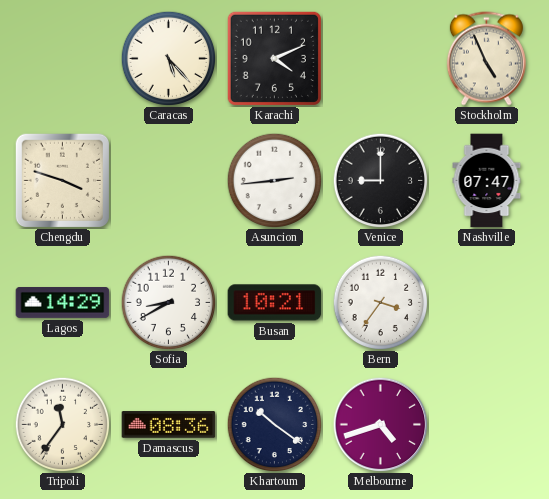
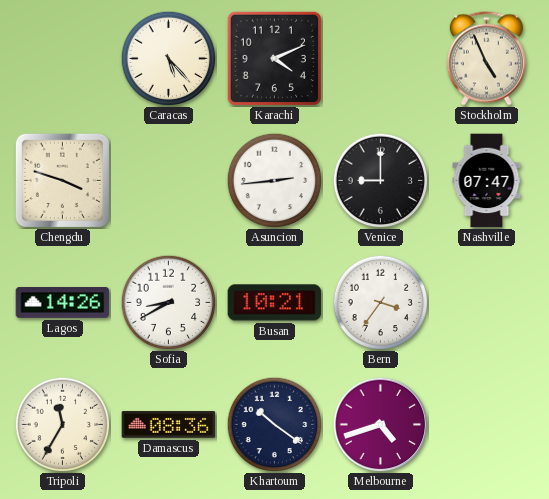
Lagos: 14:29 -> 14:26 (63, 303)
Tripoli: 11:36 -> 11:35 (62, 424)
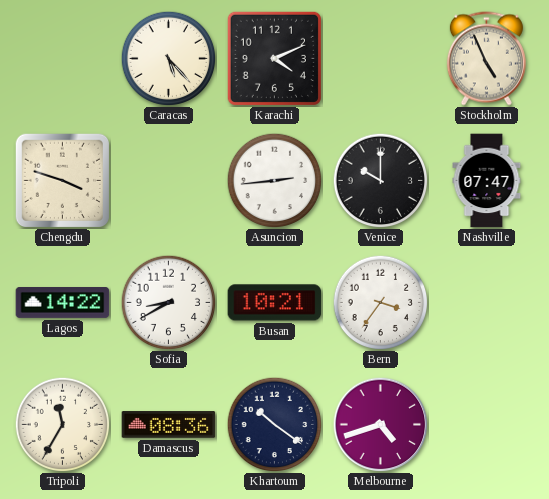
Venice: 9:00 -> 10:00 (380, 180)
Lagos: 14:26 -> 14:22 (63, 303)
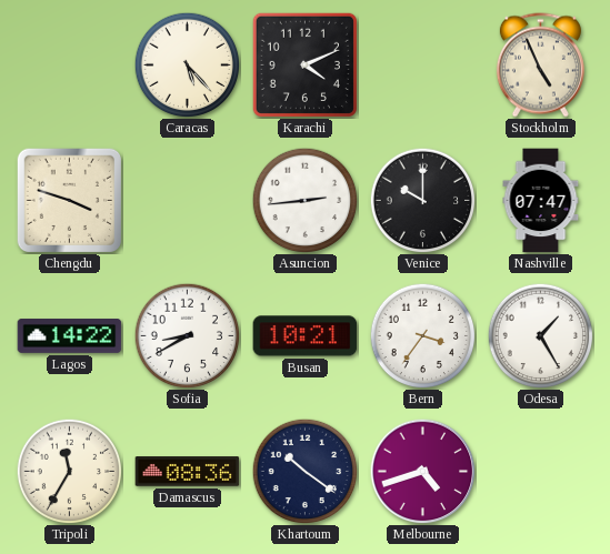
Odesa: none -> 1:25 (540, 335)
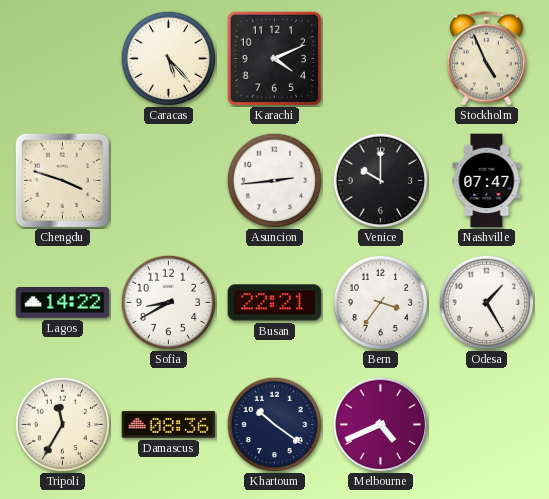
Busan: 10:21 -> 22:21 (275, 303)
Melbourne: 4:42 -> 4:41 (380, 424)
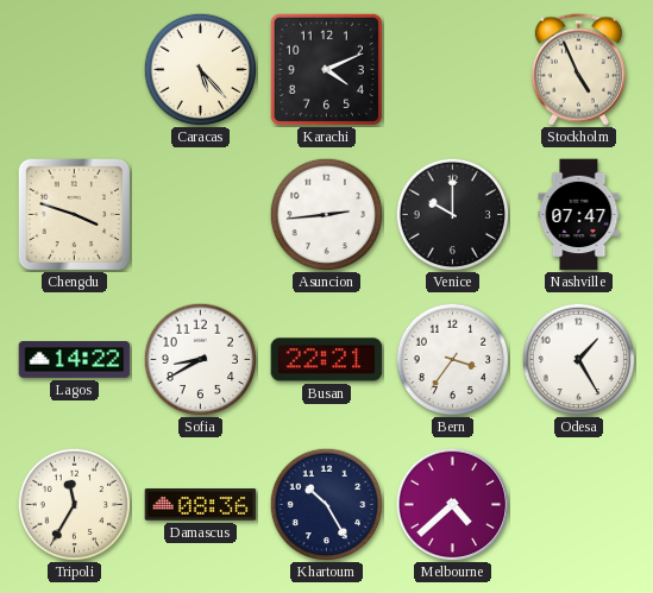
Khartoum: 10:21 -> 10:25 (326, 504)
Melbourne: 4:41 -> 4:38 (452, 504)
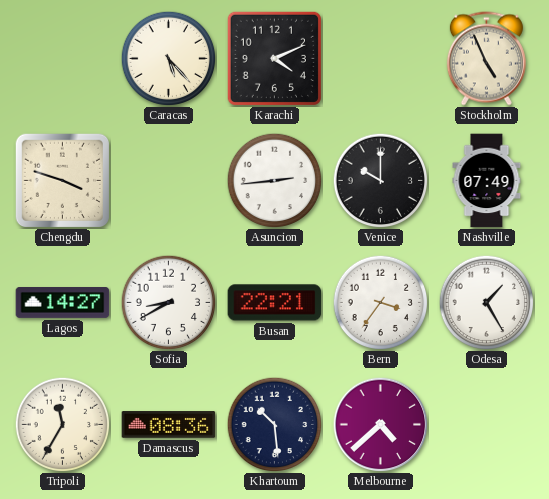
Nashville: 07:47 -> 07:49 (487, 181)
Lagos: 14:22 -> 14:27 (63, 303)
Khartoum: 10:25 -> 10:29 (274, 424)
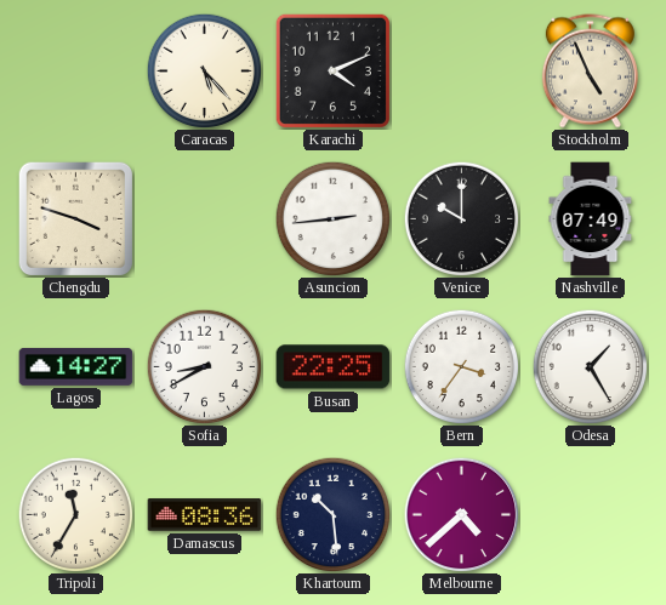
Busan: 22:21 -> 22:25 (334, 367)
